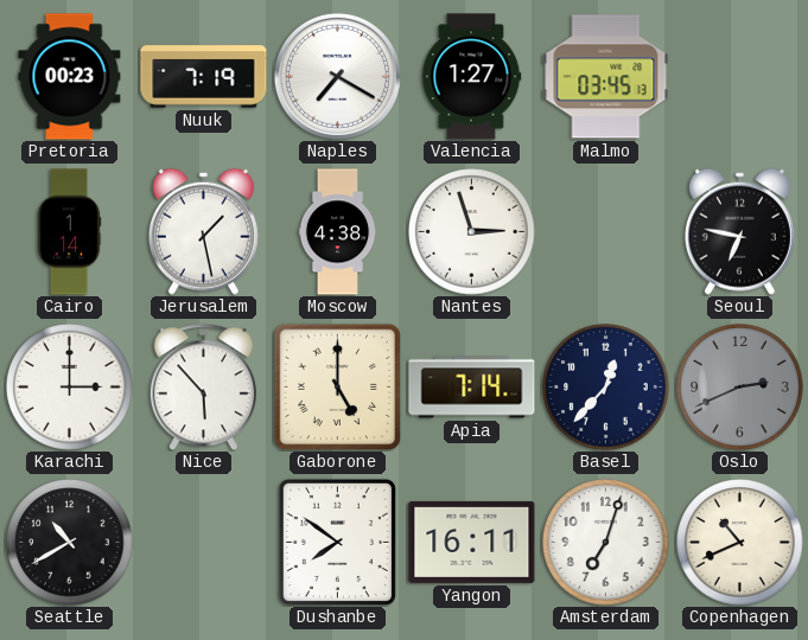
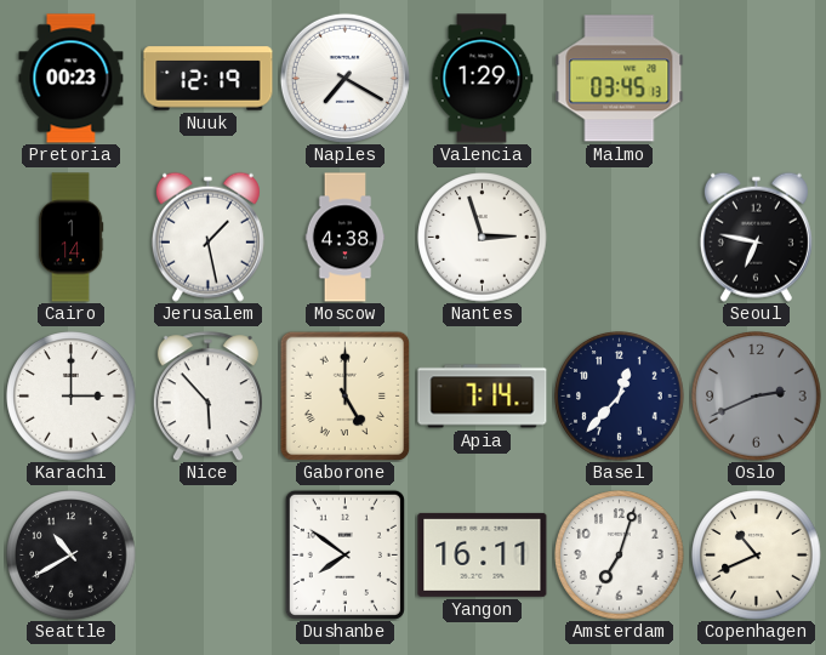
Nuuk: 7:19 -> 12:19 (209, 79)
Valencia: 1:27 -> 1:29 (482, 79)
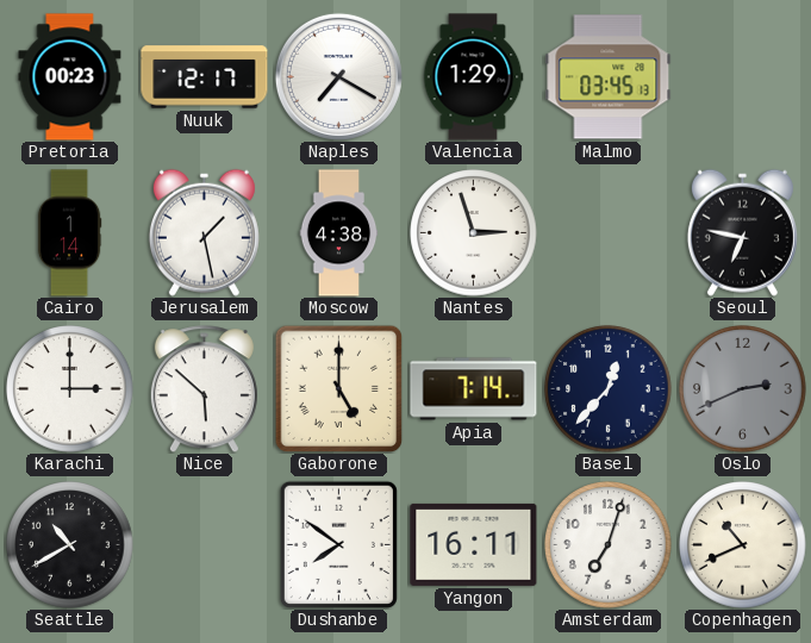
Nuuk: 12:19 -> 12:17 (205, 77)
Nice: 5:53 -> 5:52 (204, 389)
